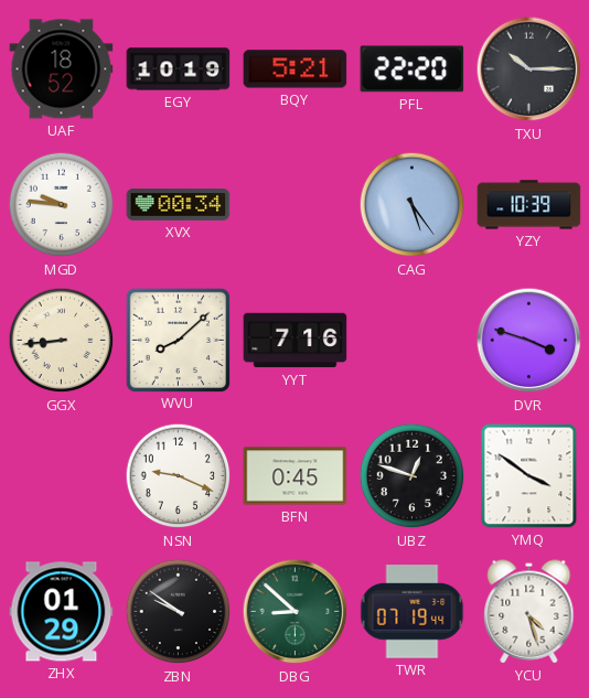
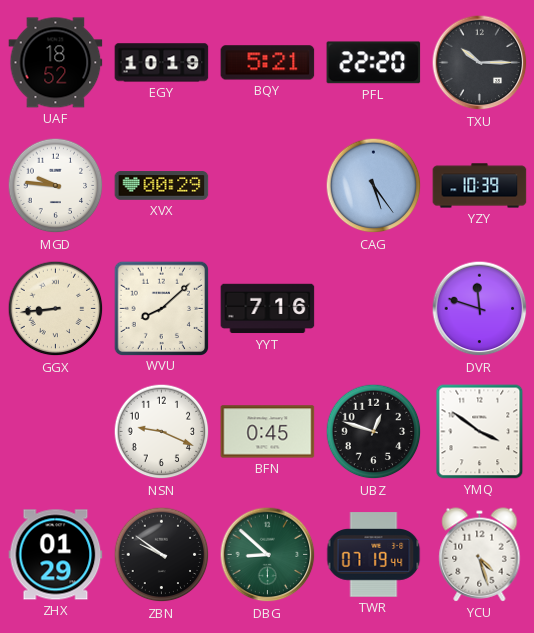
XVX: 00:34 -> 00:29 (162, 186)
DVR: 3:48 -> 11:48 (480, 309)
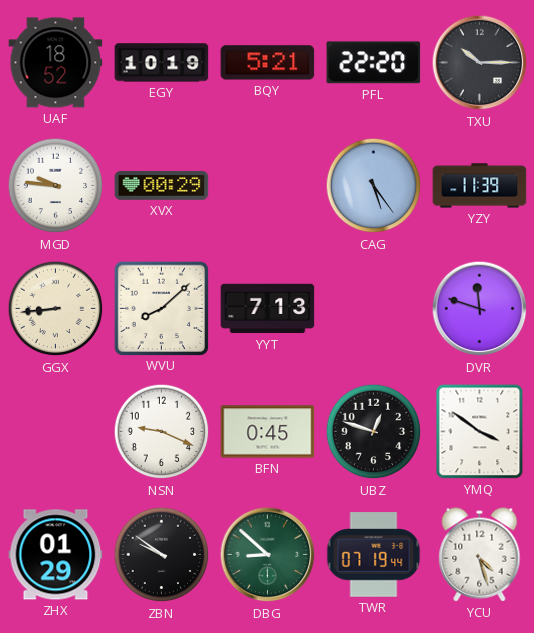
YZY: 10:39 -> 11:39 (480, 186)
YYT: 7:16 -> 7:13 (268, 309)
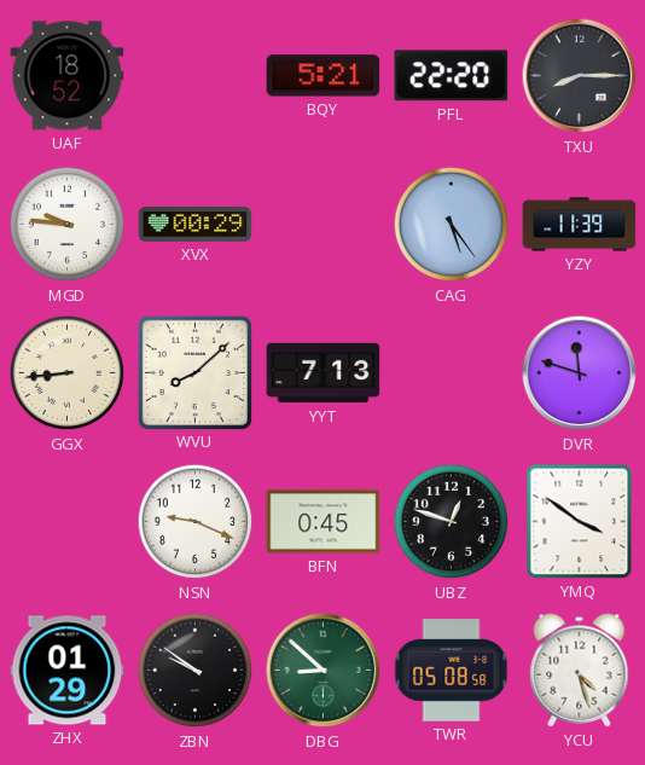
EGY: 10:19 -> none (162, 63)
TXU: 10:15 -> 8:15 (580, 76)
TWR: 07:19 -> 05:08 (452, 671)
